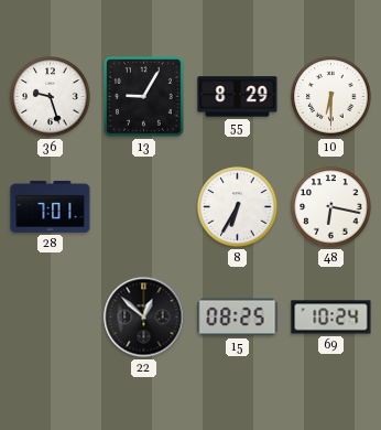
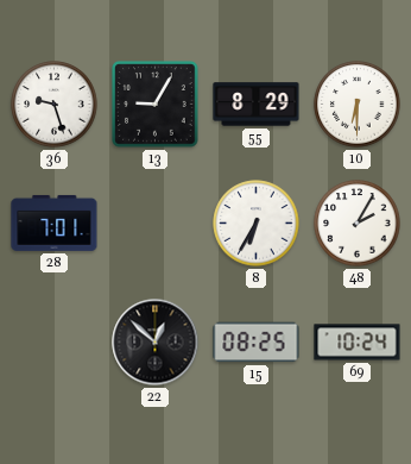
48: 6:17 -> 2:05 (358, 224)
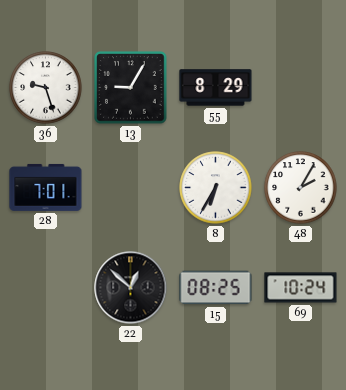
10: 6:30 -> none (358, 105)
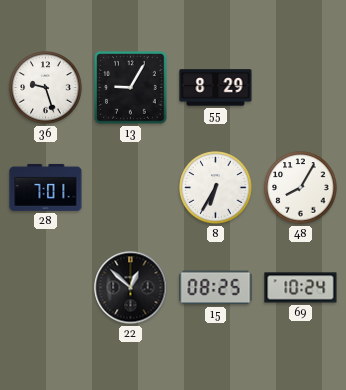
48: 2:05 -> 8:05 (301, 188)
